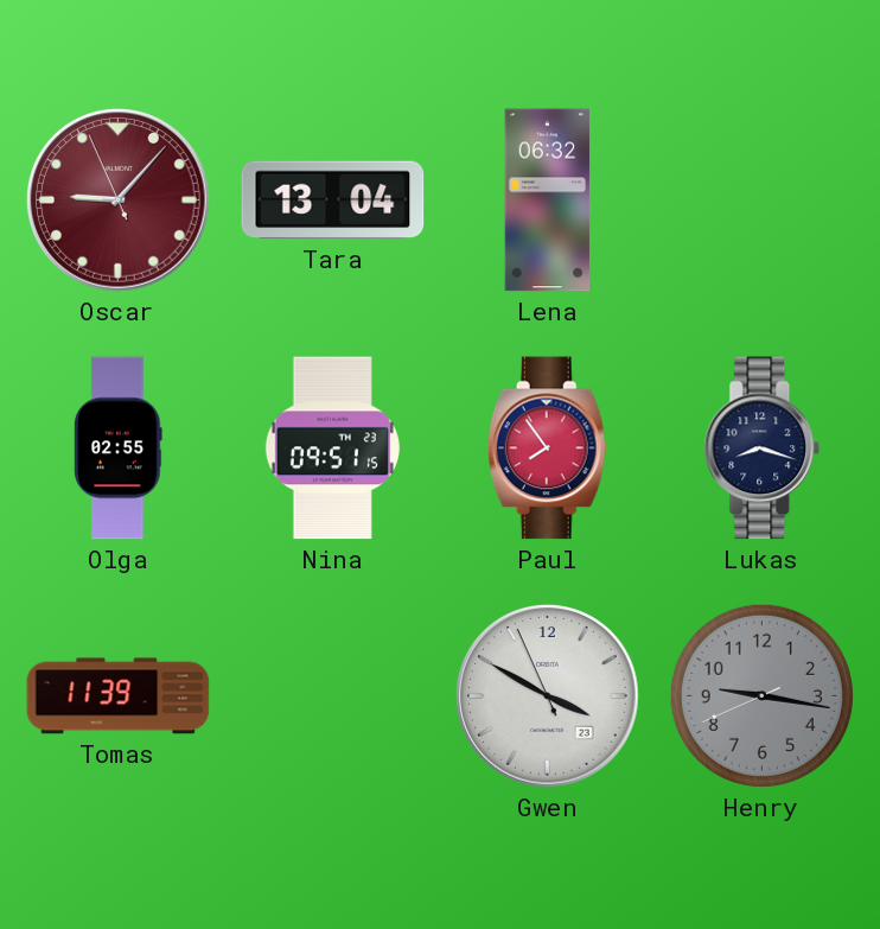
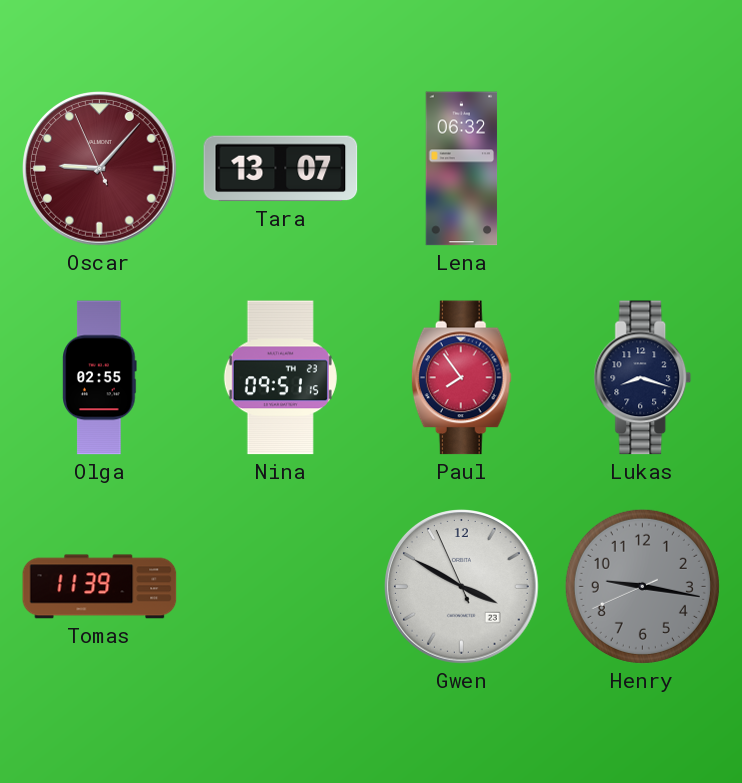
Tara: 13:04 -> 13:07 (281, 169)
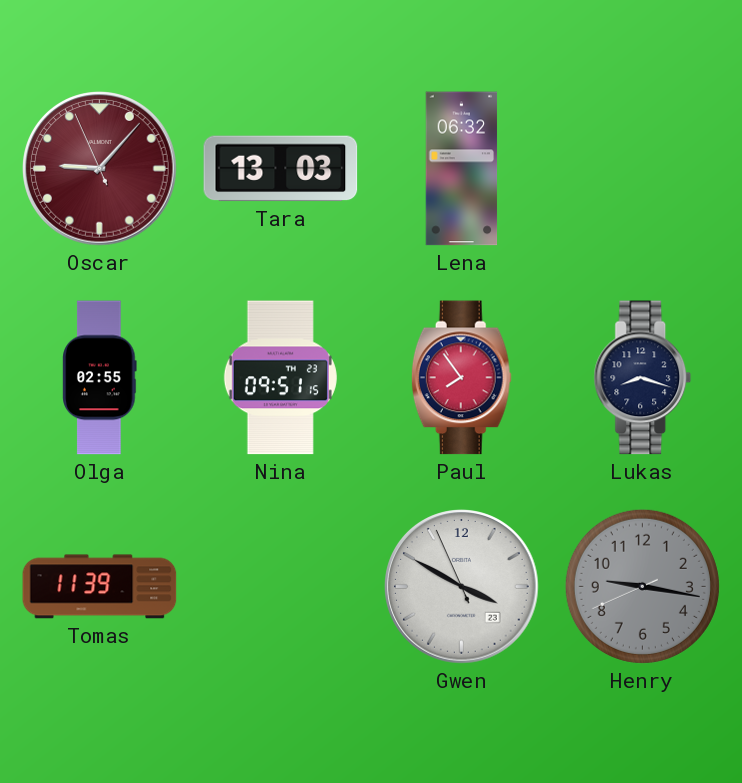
Tara: 13:07 -> 13:03 (281, 169)
